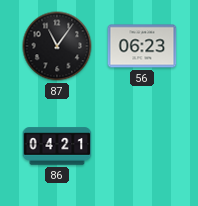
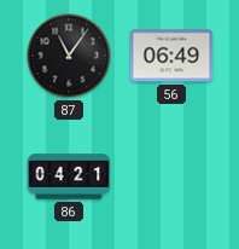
56: 06:23 -> 06:49 (171, 56)
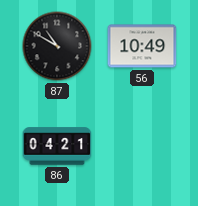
87: 11:06 -> 10:50 (57, 46)
56: 06:49 -> 10:49 (142, 46)
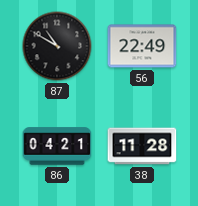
56: 10:49 -> 22:49 (142, 46)
38: none -> 11:28 (142, 146)
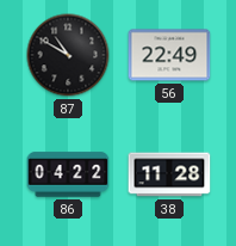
86: 04:21 -> 04:22 (68, 174)
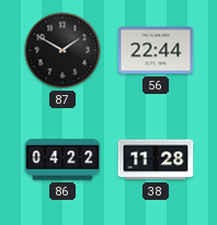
87: 10:50 -> 1:50 (62, 50)
56: 22:49 -> 22:44 (156, 50)
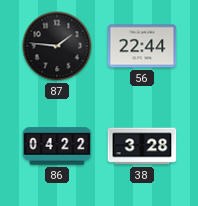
87: 1:50 -> 1:46 (57, 46)
38: 11:28 -> 3:28 (142, 146)
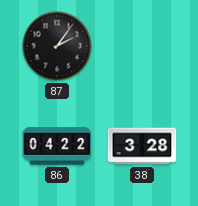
87: 1:46 -> 2:06 (57, 46)
56: 22:44 -> none (142, 46)
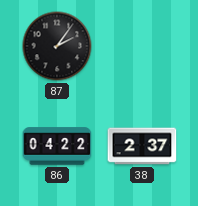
38: 3:28 -> 2:37 (142, 146)
